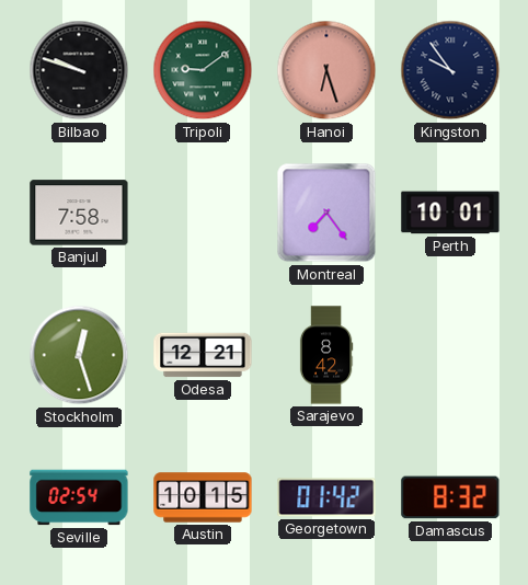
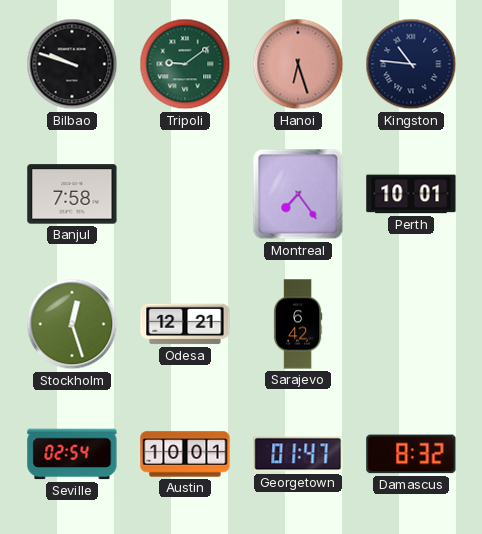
Kingston: 9:54 -> 10:46 (411, 64)
Sarajevo: 8:42 -> 6:42 (298, 324)
Austin: 10:15 -> 10:01 (185, 454)
Georgetown: 01:42 -> 01:47 (298, 454)
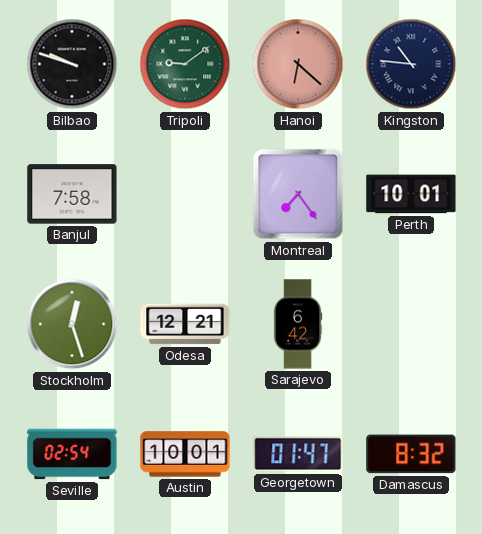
Hanoi: 6:27 -> 6:22 (298, 64)
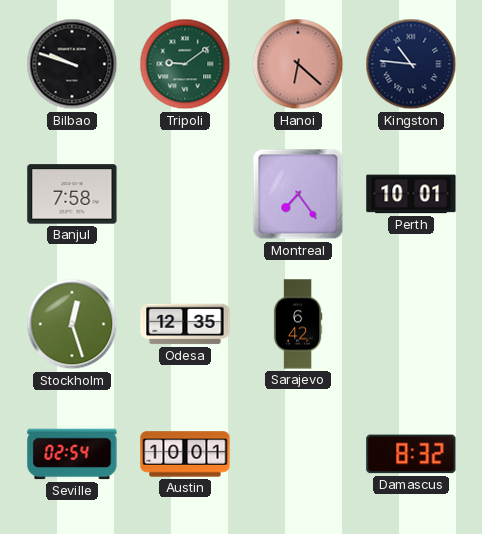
Odesa: 12:21 -> 12:35 (185, 324)
Georgetown: 01:47 -> none (298, 454)
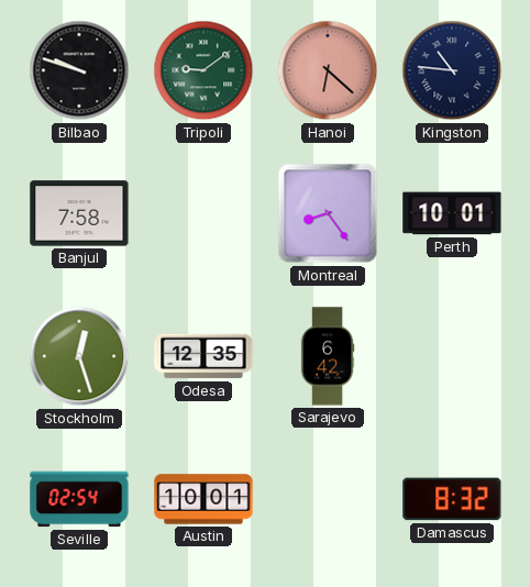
Montreal: 7:24 -> 8:24 (328, 213)
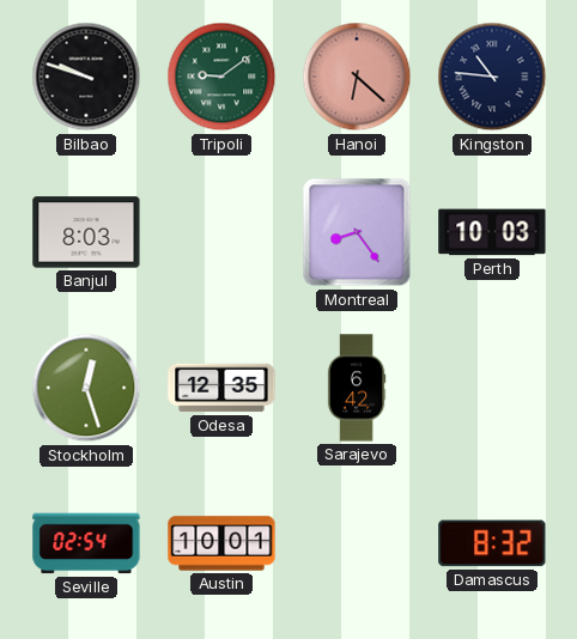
Banjul: 7:58 -> 8:03 (86, 232)
Perth: 10:01 -> 10:03 (492, 232)
